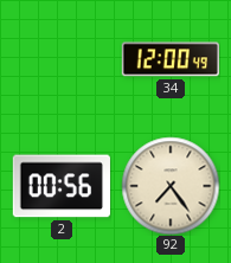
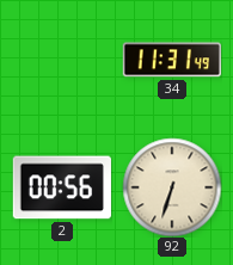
34: 12:00 -> 11:31 (172, 60)
92: 7:24 -> 6:33 (172, 187)
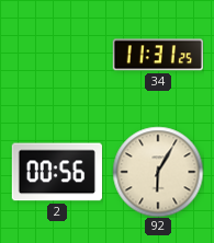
34: 11:31:49 -> 11:31:25 (158, 55)
92: 6:33 -> 6:05 (158, 172)
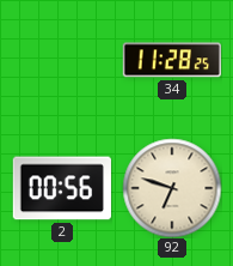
34: 11:31 -> 11:28 (172, 60)
92: 6:05 -> 6:48 (172, 188)
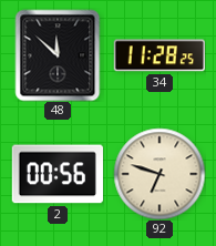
48: none -> 11:52 (58, 55)
